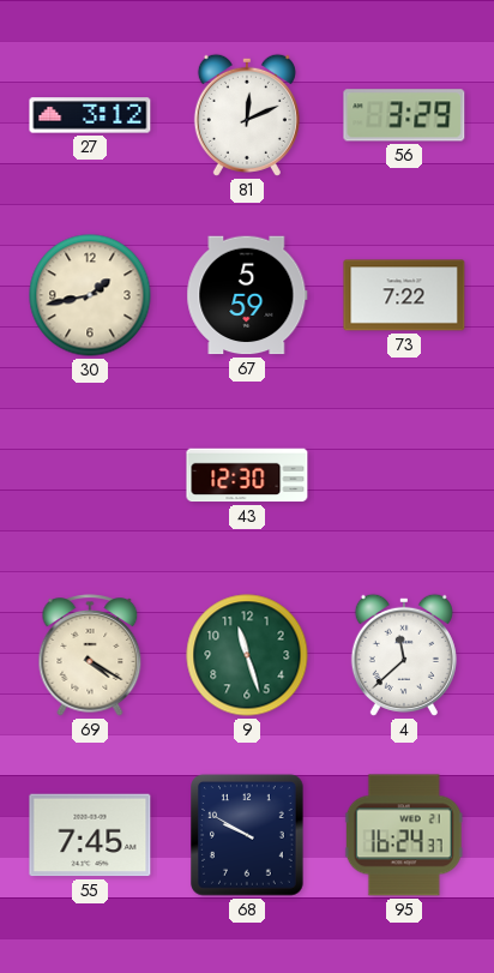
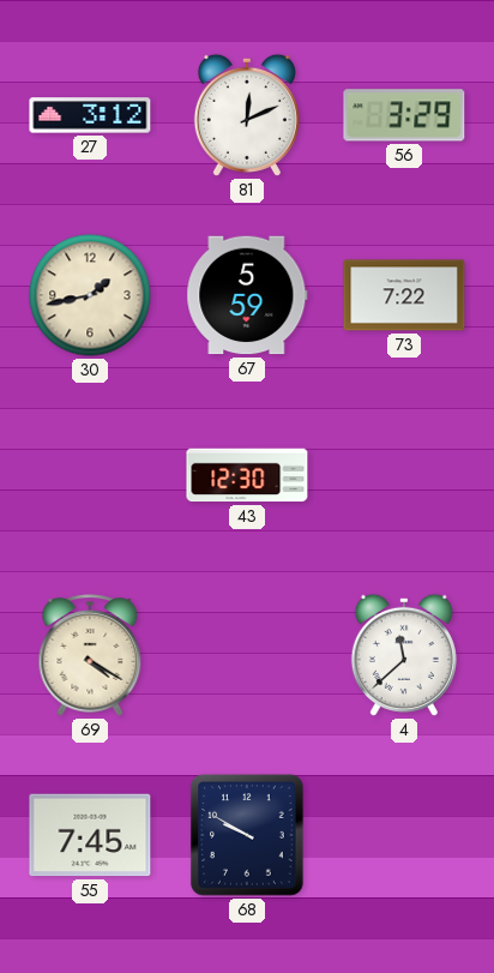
9: 11:27 -> none (247, 655)
95: 16:24 -> none (404, 835)
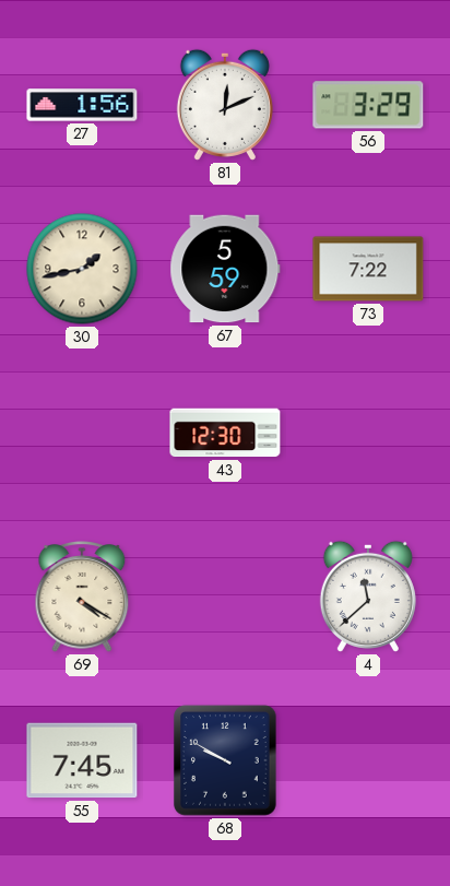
27: 3:12 -> 1:56 (82, 105)
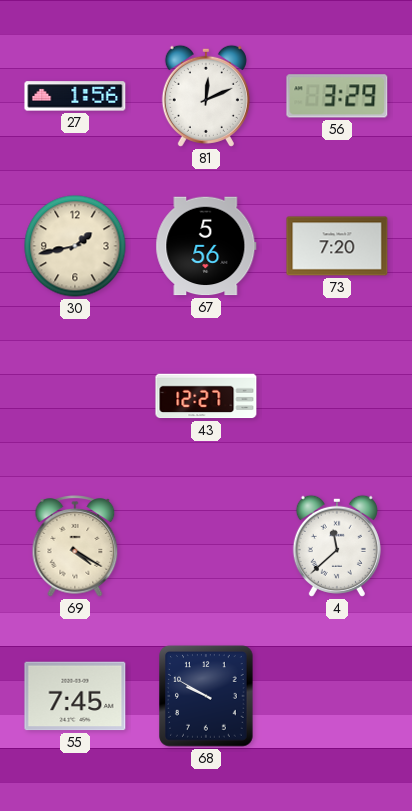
67: 5:59 -> 5:56 (206, 246)
73: 7:22 -> 7:20 (337, 246)
43: 12:30 -> 12:27 (206, 396)
